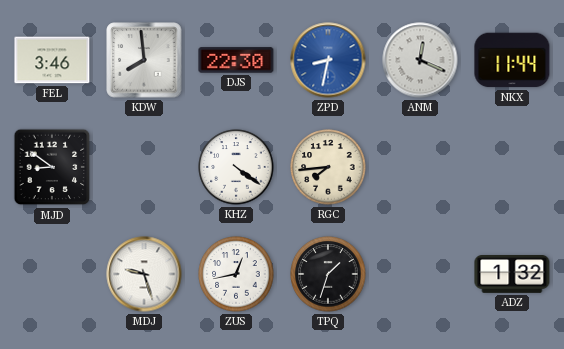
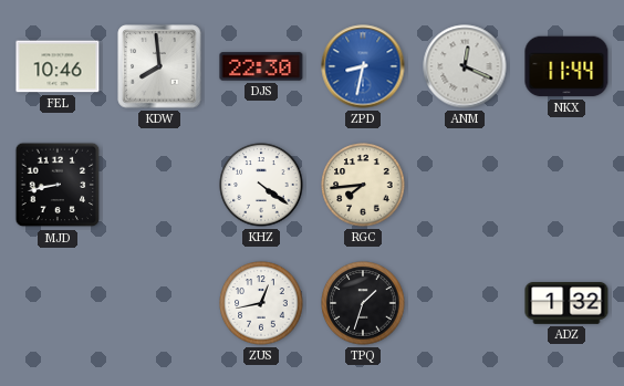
FEL: 3:46 -> 10:46 (58, 66)
MJD: 8:51 -> 8:43 (58, 185)
MDJ: 9:27 -> none (144, 274)
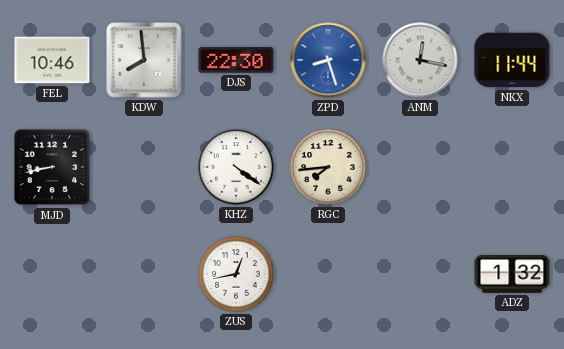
ZPD: 8:32 -> 8:27 (328, 60)
ANM: 12:19 -> 12:17 (420, 60)
TPQ: 1:33 -> none (363, 303)
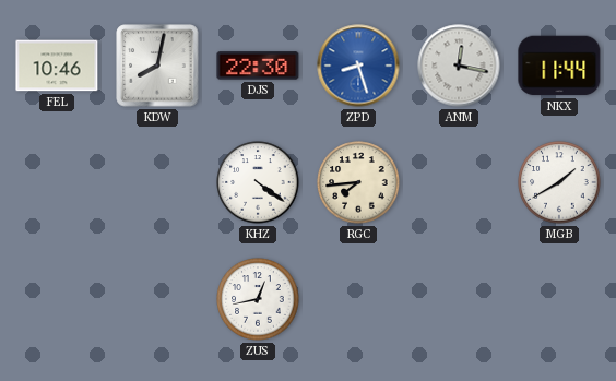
KDW: 7:59 -> 8:02 (157, 66)
MJD: 8:43 -> none (52, 167)
MGB: none -> 1:40 (559, 182)
ADZ: 1:32 -> none (512, 275)
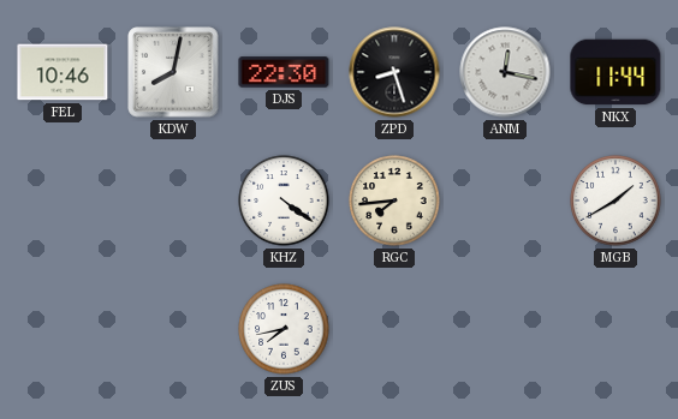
ZPD dial: blue -> black (394, 72)
ZUS: 12:43 -> 7:43 (284, 329)
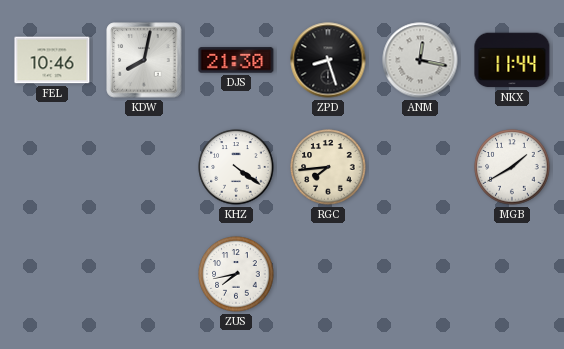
DJS: 22:30 -> 21:30 (236, 60)
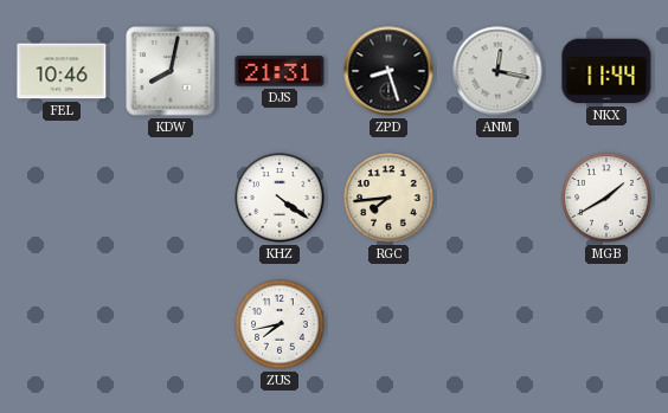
DJS: 21:30 -> 21:31 (280, 71)
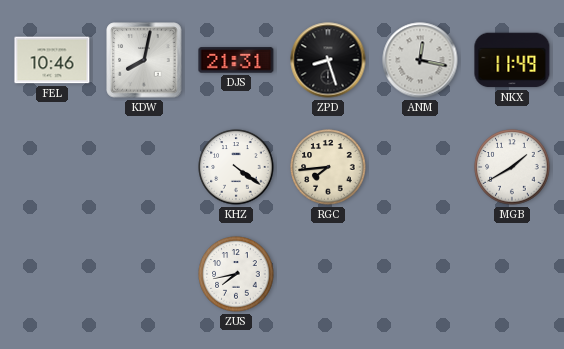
NKX: 11:44 -> 11:49 (512, 60)
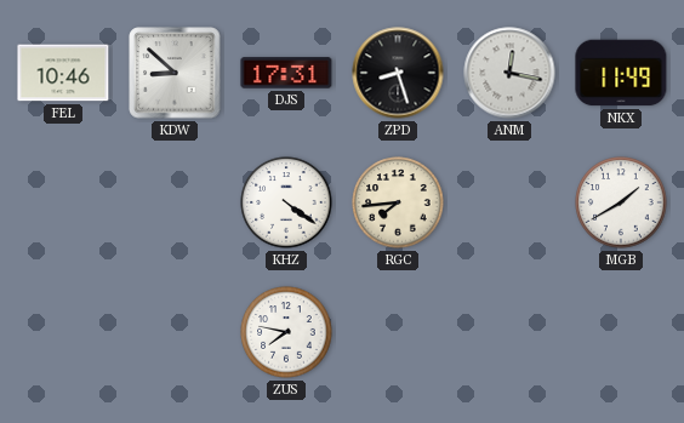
KDW: 8:02 -> 8:52 (175, 73)
DJS: 21:31 -> 17:31 (286, 73)
ZUS: 7:43 -> 7:47 (286, 332)
